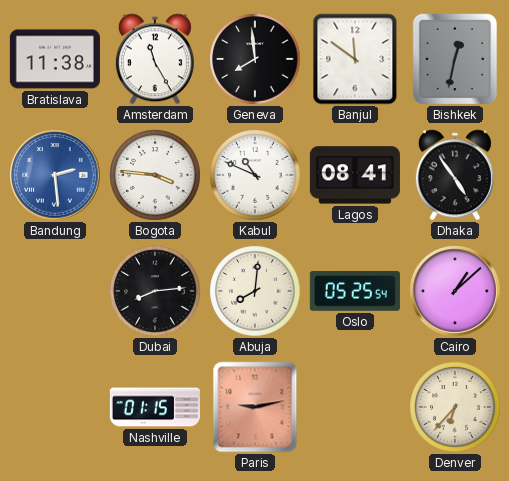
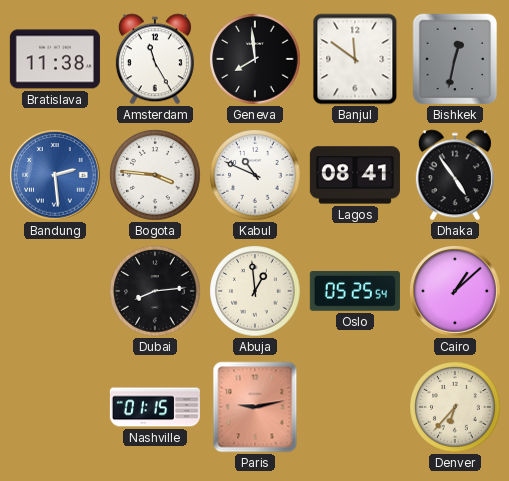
Abuja: 8:01 -> 12:59 (255, 291)
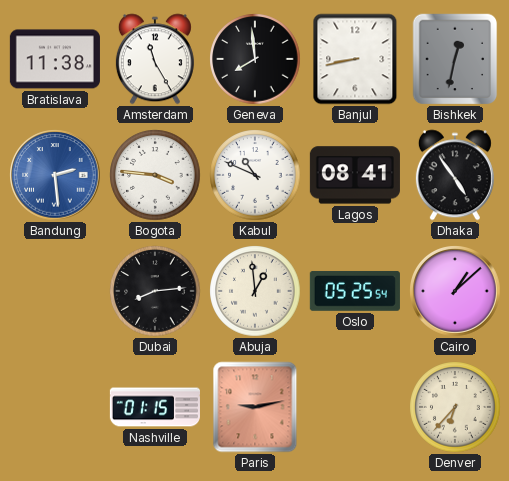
Banjul: 11:51 -> 8:43 (355, 59)
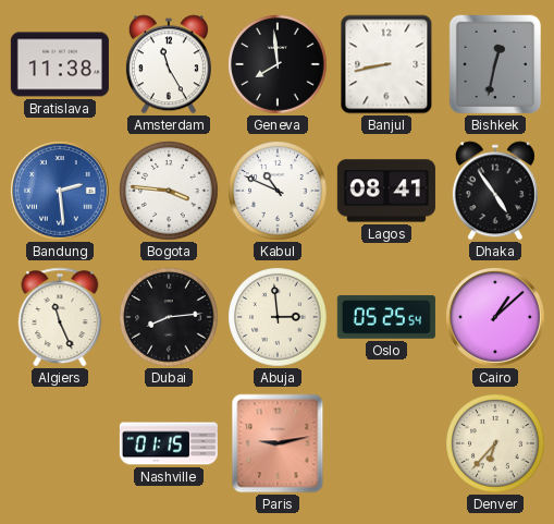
Algiers: none -> 11:26 (60, 317)
Abuja: 12:59 -> 2:59 (278, 317)
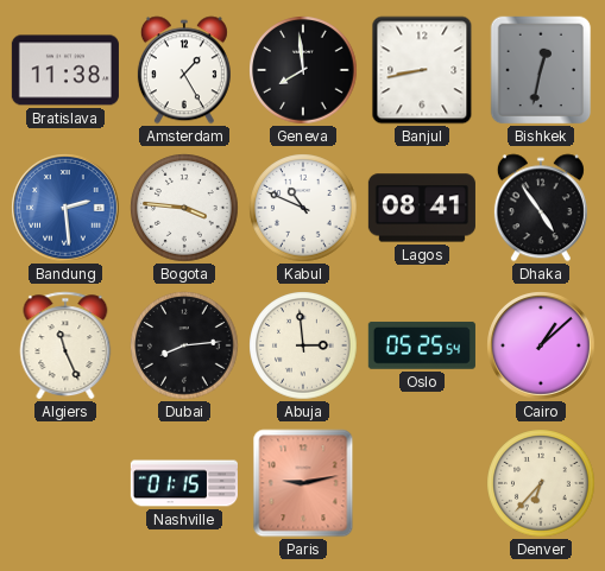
Amsterdam: 11:25 -> 1:25 (184, 70)
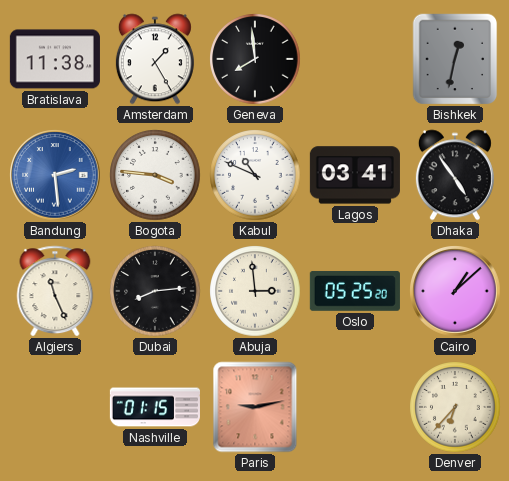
Banjul: 8:43 -> none (422, 70)
Lagos: 08:41 -> 03:41 (355, 175)
Oslo: 05:25:54 -> 05:25:20 (355, 291)
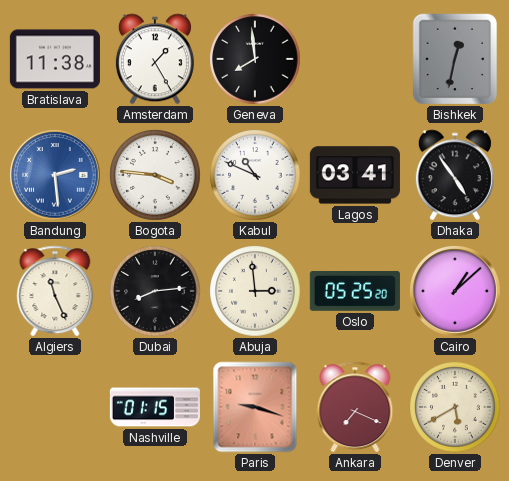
Paris: 9:13 -> 9:18 (255, 407)
Ankara: none -> 7:19 (355, 407)
Denver: 6:37 -> 5:40 (455, 407)
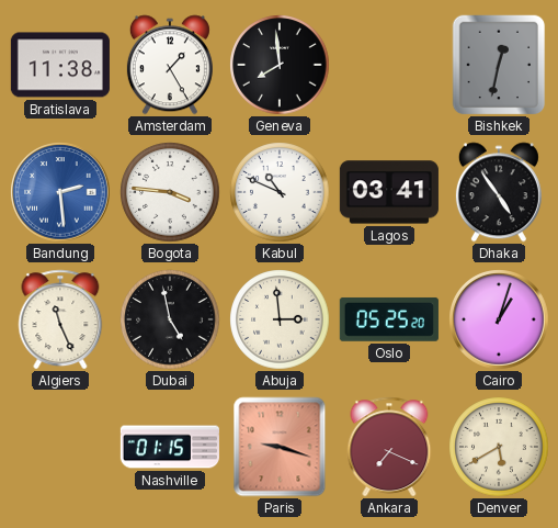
Dubai: 8:14 -> 4:58 (170, 319)
Cairo: 1:08 -> 1:03 (499, 319)
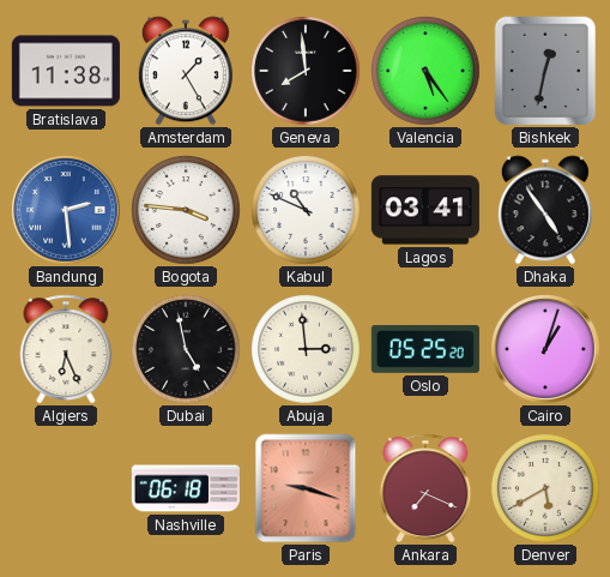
Valencia: none -> 5:24 (425, 71)
Algiers: 11:26 -> 6:26 (66, 349)
Nashville: 01:15 -> 06:18 (186, 488)
